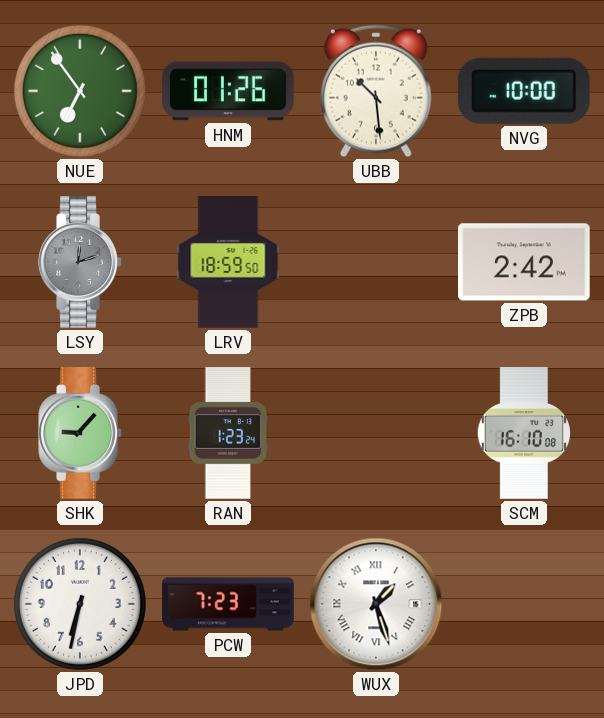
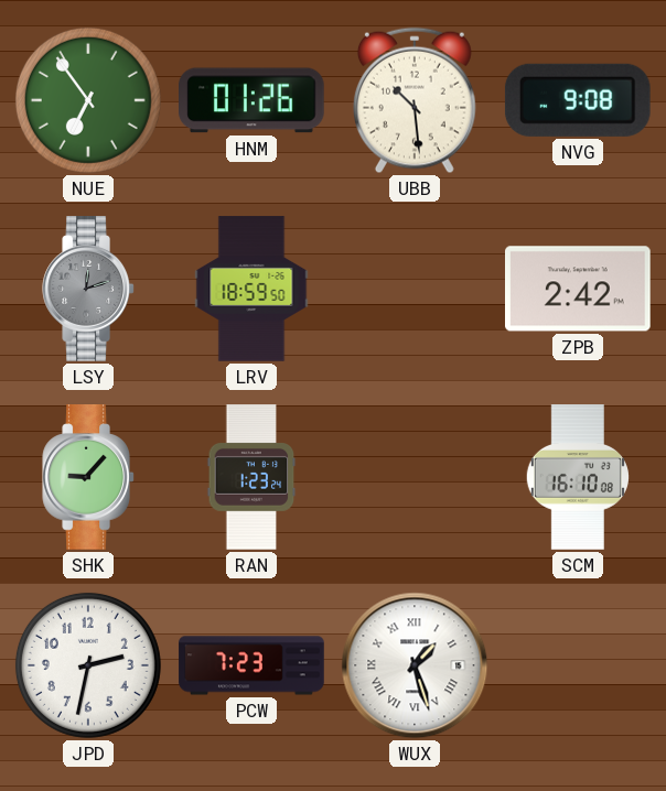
NVG: 10:00 -> 9:08 (578, 100)
JPD: 6:32 -> 2:32 (88, 665)
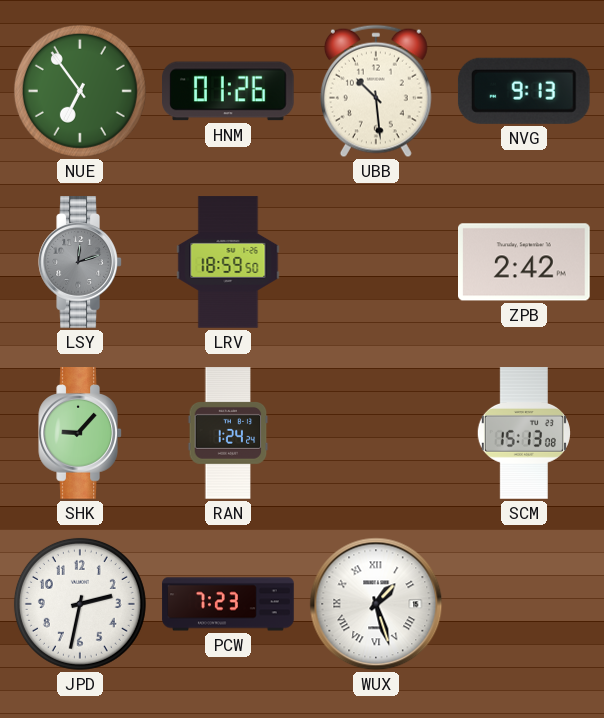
NVG: 9:08 -> 9:13 (524, 91)
RAN: 1:23 -> 1:24 (228, 433)
SCM: 16:10 -> 15:13 (524, 433)
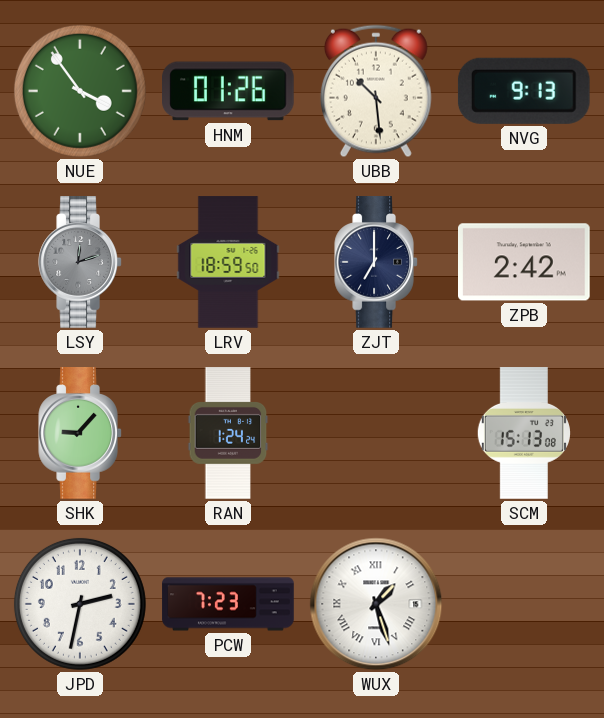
NUE: 6:54 -> 3:54 (80, 91)
ZJT: none -> 7:00 (376, 262)
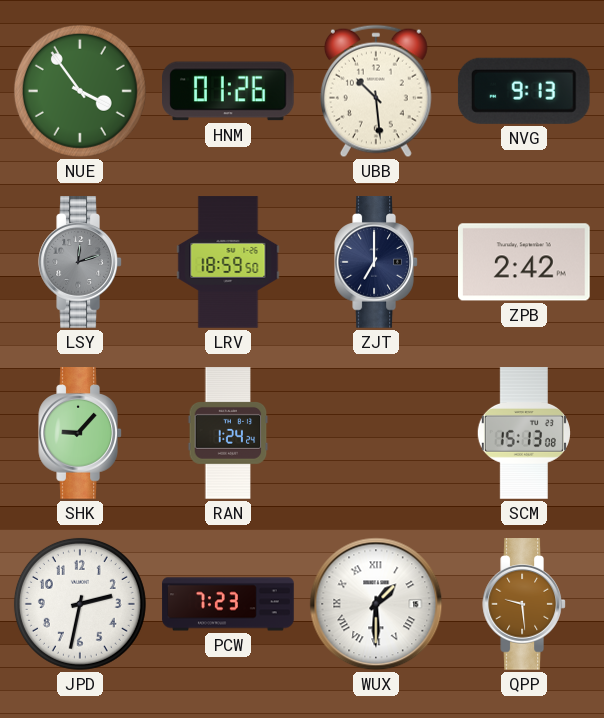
WUX: 1:27 -> 1:30 (376, 604)
QPP: none -> 9:29 (524, 604)
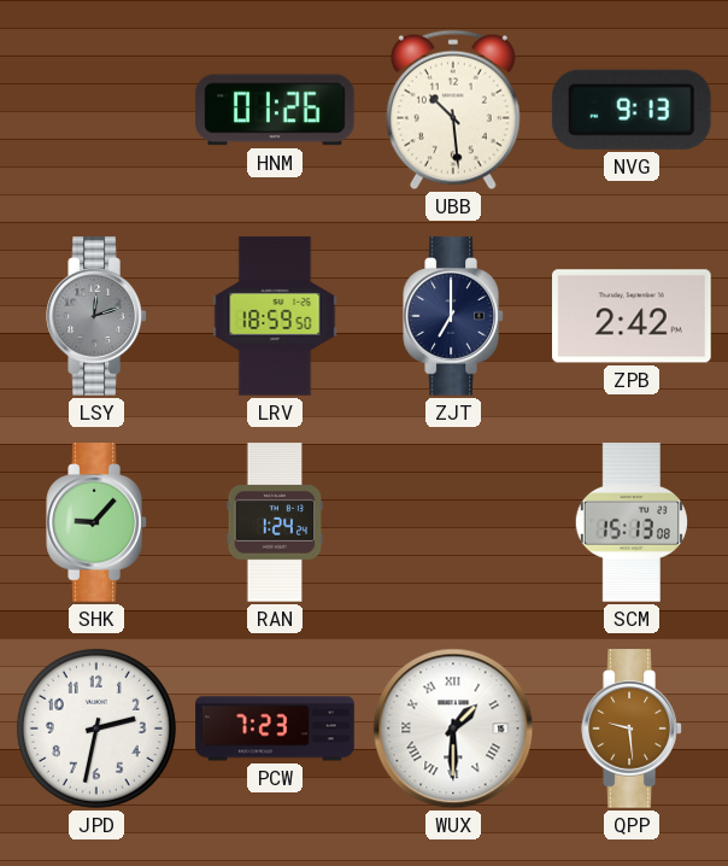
NUE: 3:54 -> none (80, 91)
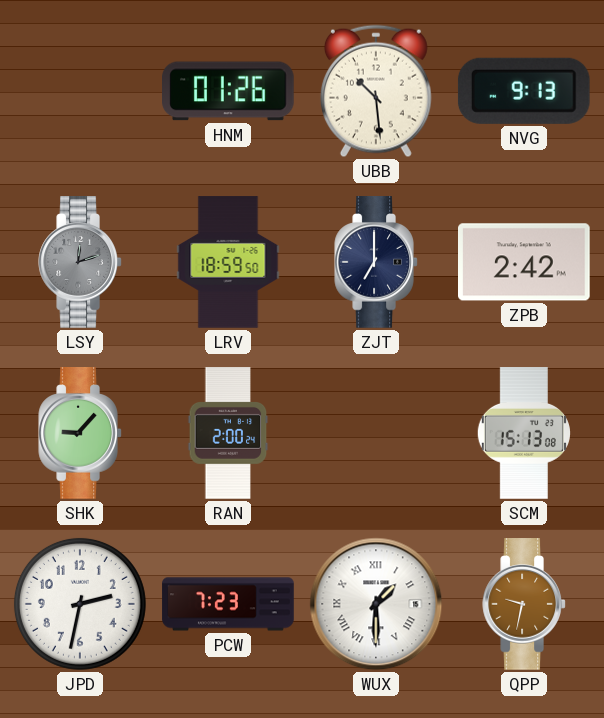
RAN: 1:24 -> 2:00 (228, 433)
QPP: 9:29 -> 9:32 (524, 604)
